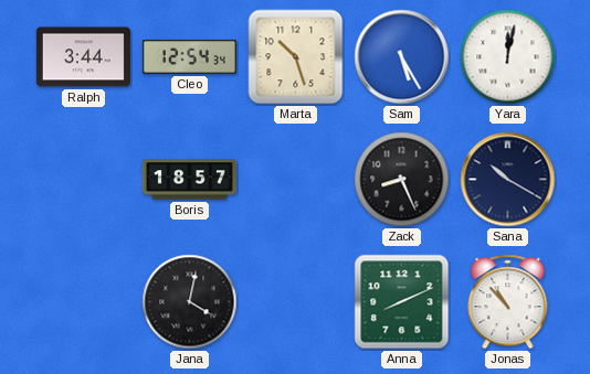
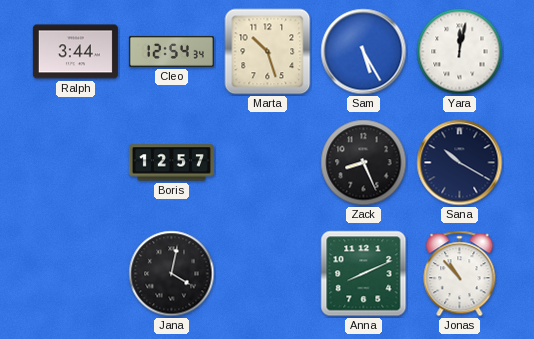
Boris: 18:57 -> 12:57 (171, 163)
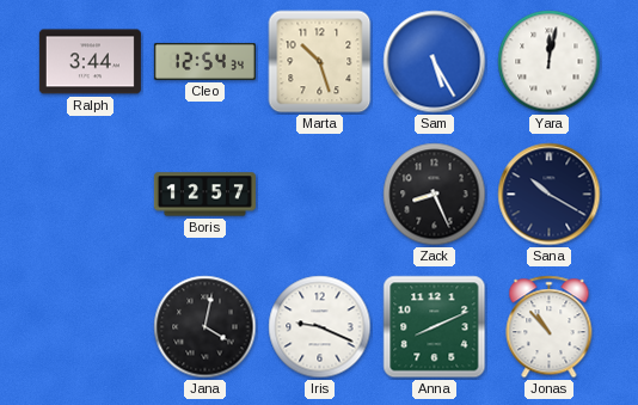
Iris: none -> 9:19 (320, 327)
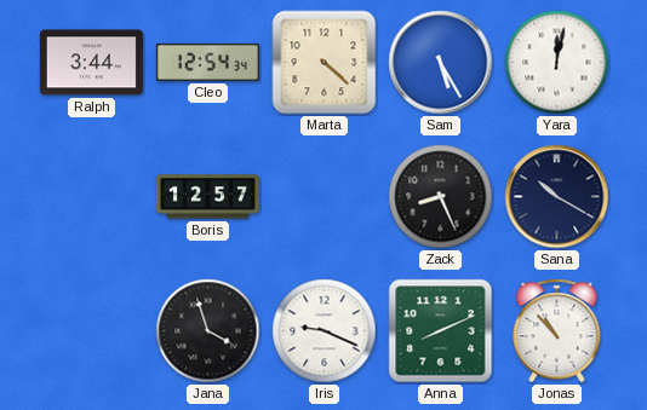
Marta: 10:27 -> 4:22 (325, 63)
Jana: 4:02 -> 3:57 (208, 331)
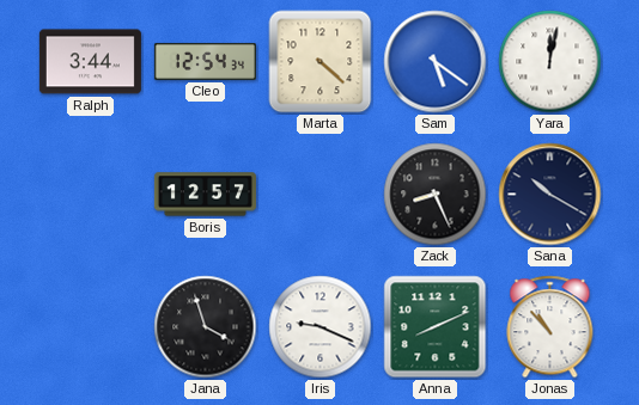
Sam: 5:25 -> 5:21 (436, 62)
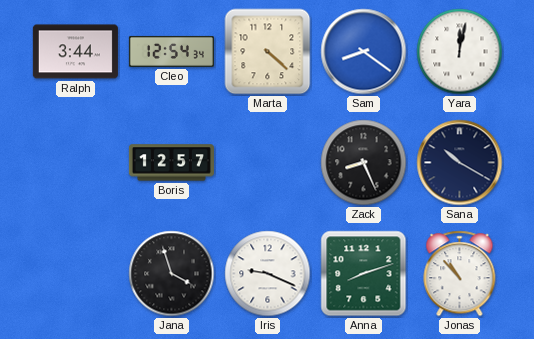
Sam: 5:21 -> 8:21 (364, 52)
Anna: 8:11 -> 8:12 (364, 274)
